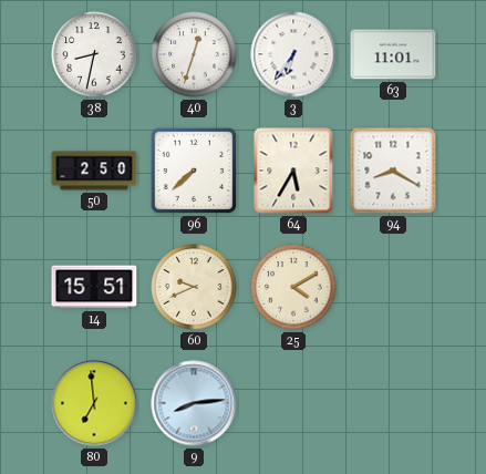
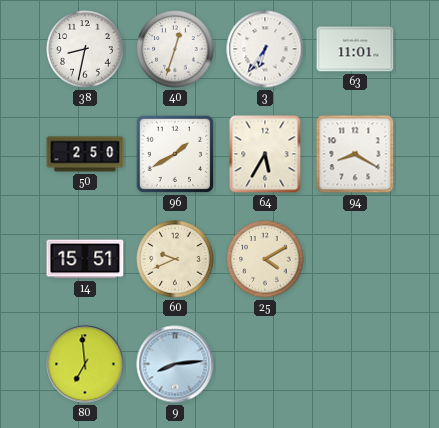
96: 7:38 -> 1:40 (175, 154)
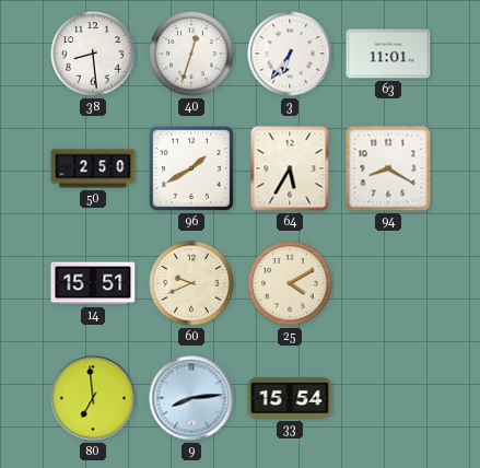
38: 8:32 -> 8:29 (93, 54)
33: none -> 15:54 (290, 398)
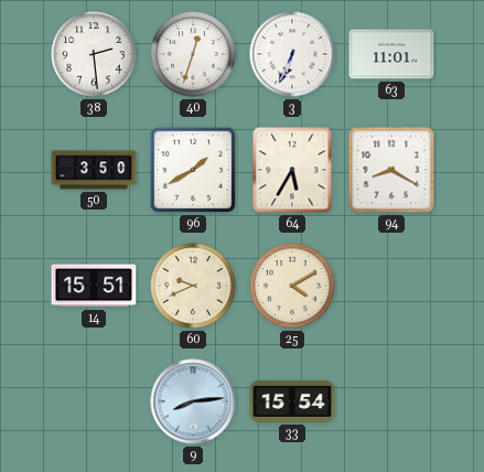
38: 8:29 -> 2:29 (94, 54)
3: 6:36 -> 6:34 (292, 54)
50: 2:50 -> 3:50 (94, 170)
80: 6:59 -> none (93, 398)
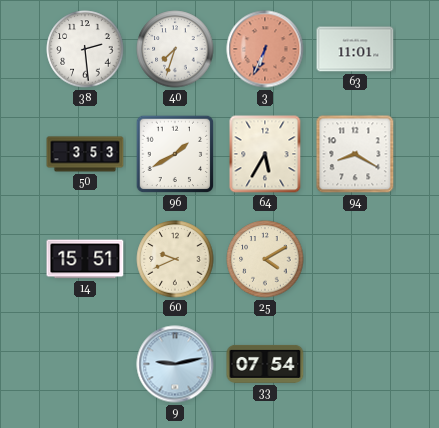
40: 12:33 -> 7:33 (175, 49)
3 dial: white -> salmon (265, 49)
50: 3:50 -> 3:53 (85, 154)
9: 8:14 -> 9:13 (175, 364)
33: 15:54 -> 07:54 (265, 364)
